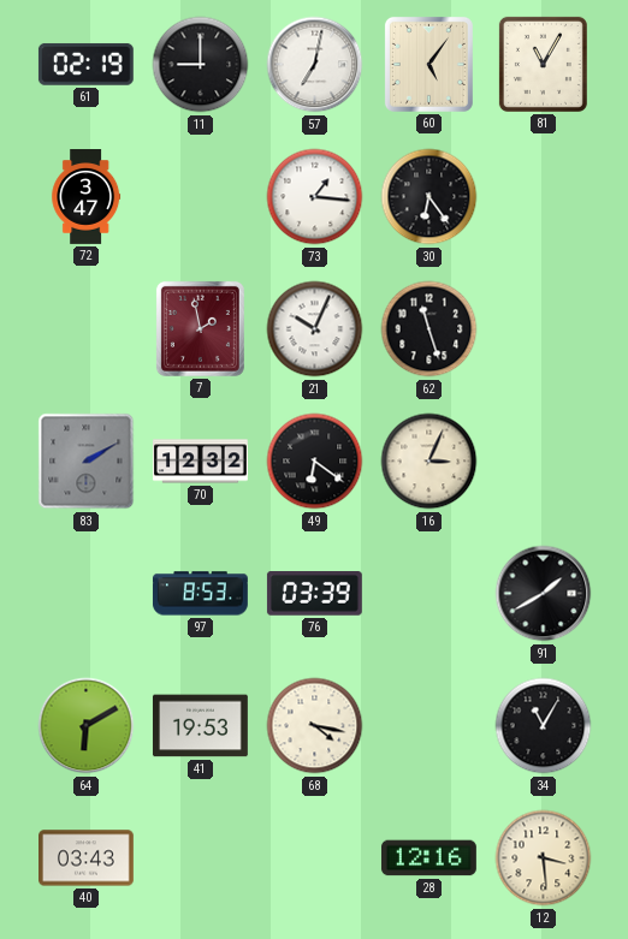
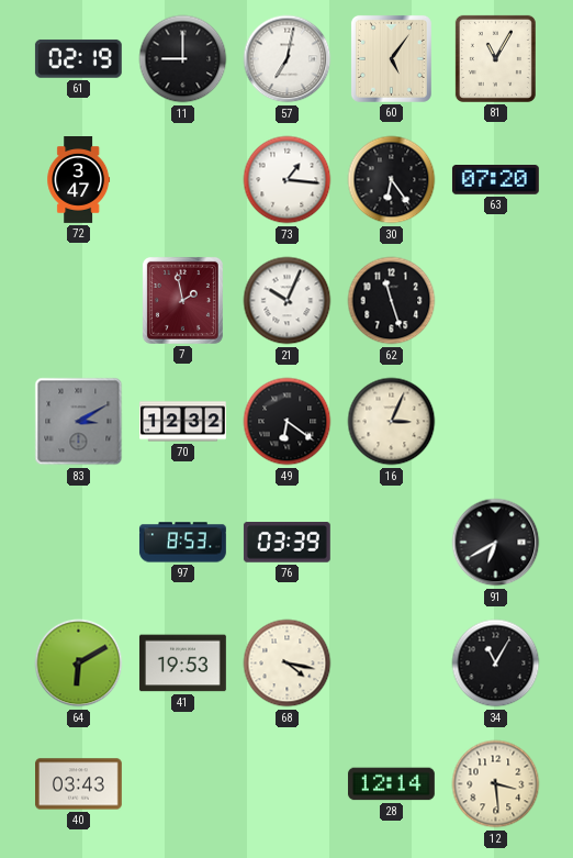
63: none -> 07:20 (495, 180)
83: 2:10 -> 3:10 (79, 422)
91: 1:40 -> 6:40 (496, 543)
28: 12:16 -> 12:14 (391, 784)
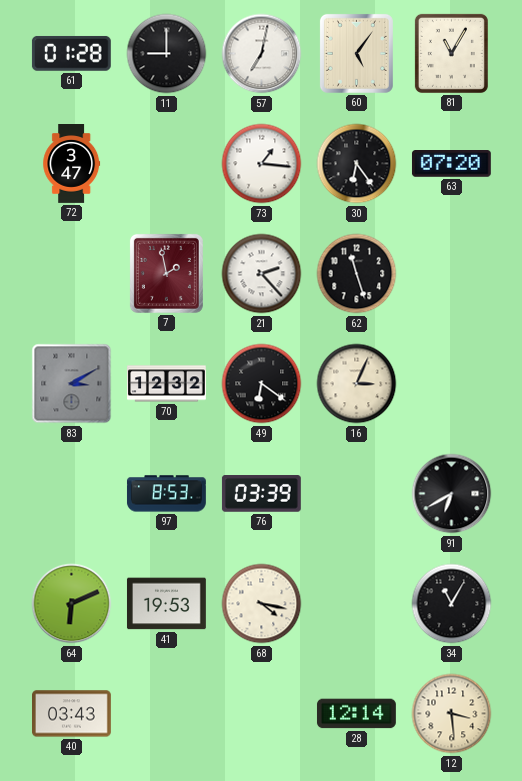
61: 02:19 -> 01:28 (71, 53)
21: 10:04 -> 2:23 (262, 274)
64: 6:10 -> 6:11 (72, 604)
